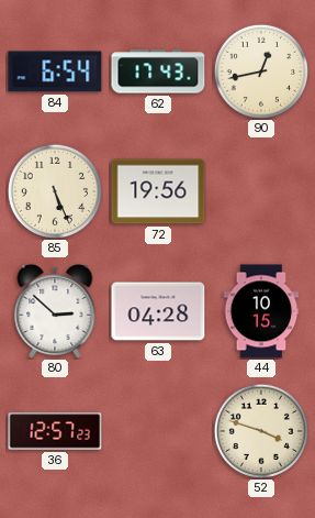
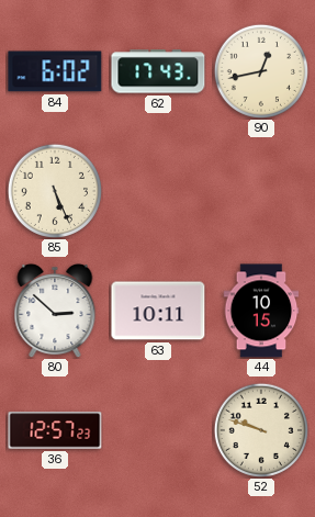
84: 6:54 -> 6:02 (55, 71)
72: 19:56 -> none (158, 191)
63: 04:28 -> 10:11 (158, 311)
52: 3:48 -> 9:48 (260, 429)
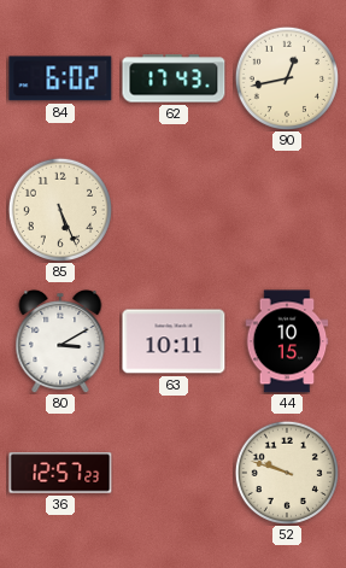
80: 2:52 -> 3:10 (60, 341)
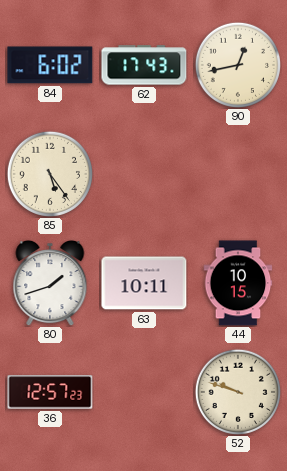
85: 5:26 -> 5:24 (49, 173)
80: 3:10 -> 1:42 (50, 283)
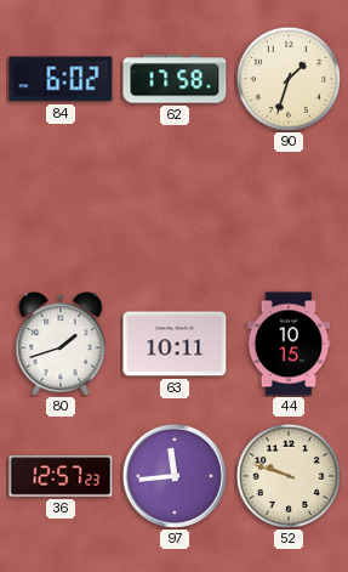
62: 17:43 -> 17:58 (175, 79)
90: 12:43 -> 1:33 (287, 78)
85: 5:24 -> none (49, 173)
97: none -> 11:44 (175, 476)
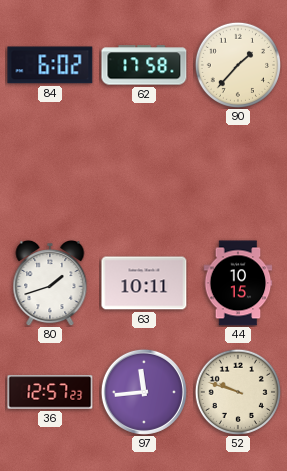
90: 1:33 -> 1:37 (237, 64)
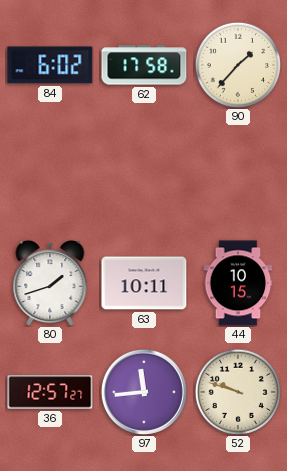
36: 12:57:23 -> 12:57:27 (50, 392)
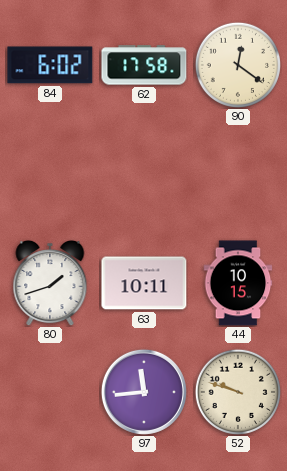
90: 1:37 -> 12:21 (237, 64)
36: 12:57 -> none (50, 392)
